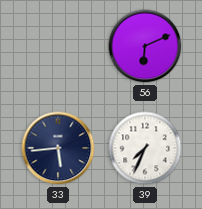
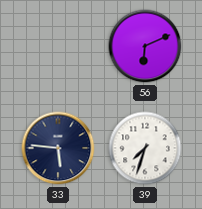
33: 5:44 -> 5:46 (58, 148)
39: 7:34 -> 7:33 (145, 148)
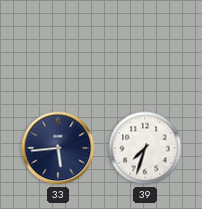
56: 6:11 -> none (145, 46)
33: 5:46 -> 5:44 (58, 148)
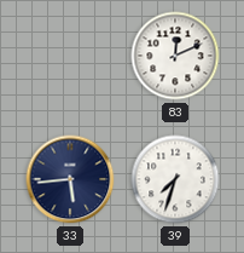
83: none -> 12:11 (175, 56)
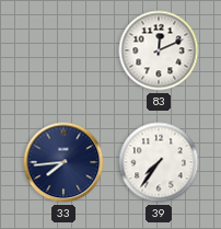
33: 5:44 -> 7:44 (63, 162)
39: 7:33 -> 7:36 (159, 162)
